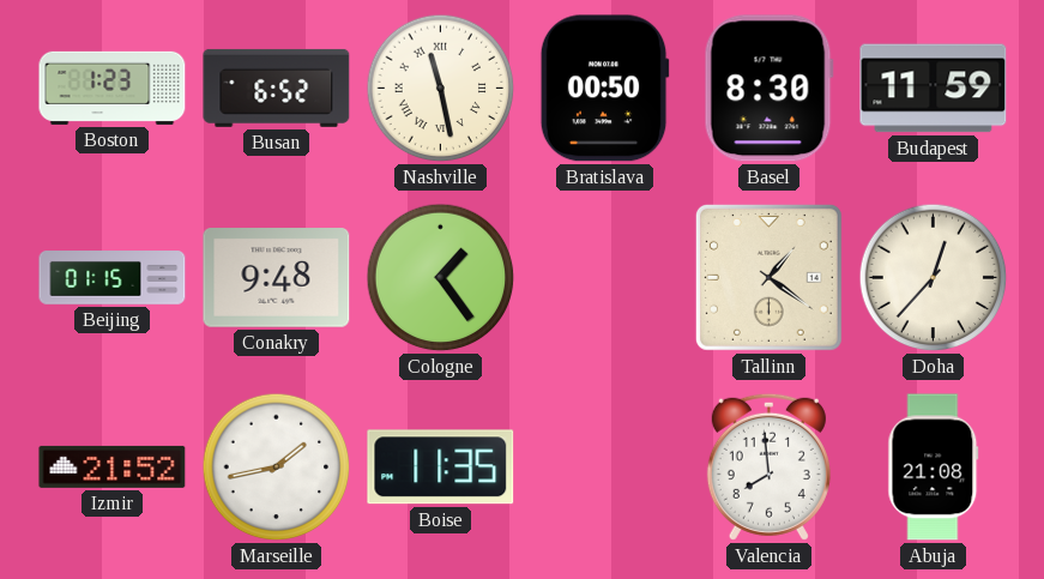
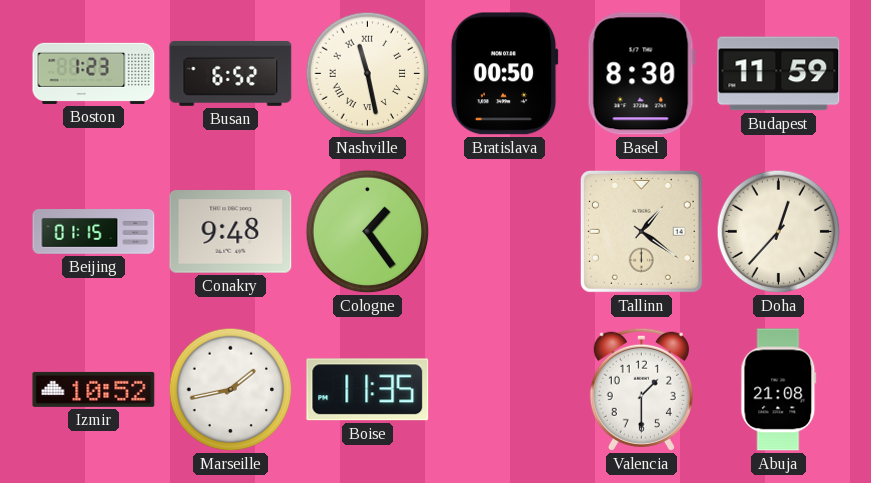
Izmir: 21:52 -> 10:52 (94, 389)
Valencia: 7:59 -> 1:30 (641, 389)
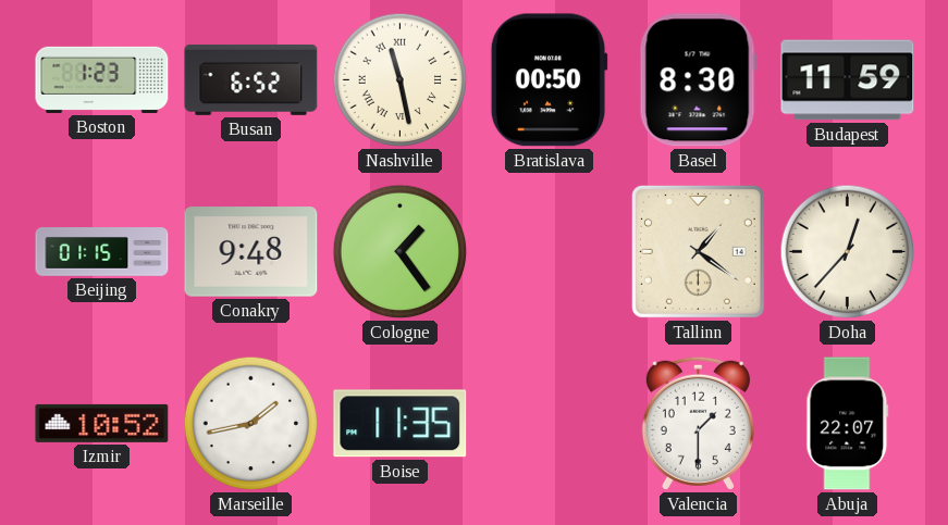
Abuja: 21:08 -> 22:07 (848, 424)
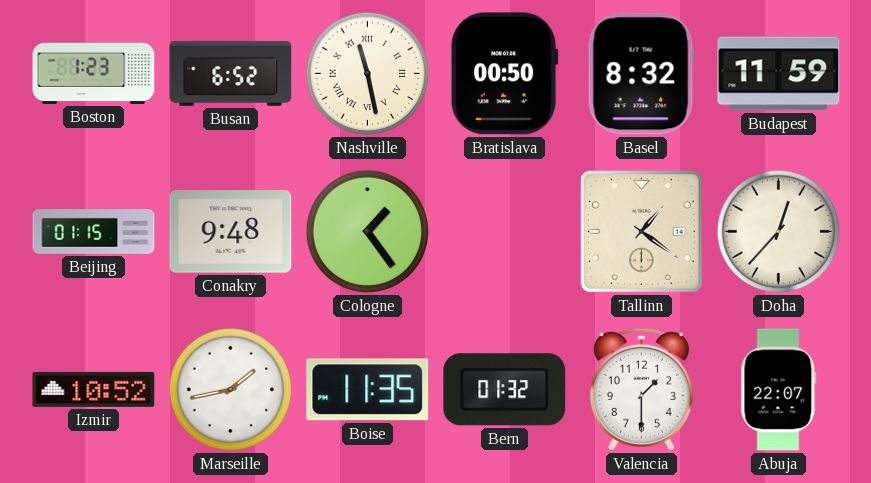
Basel: 8:30 -> 8:32 (641, 74)
Bern: none -> 01:32 (505, 390)
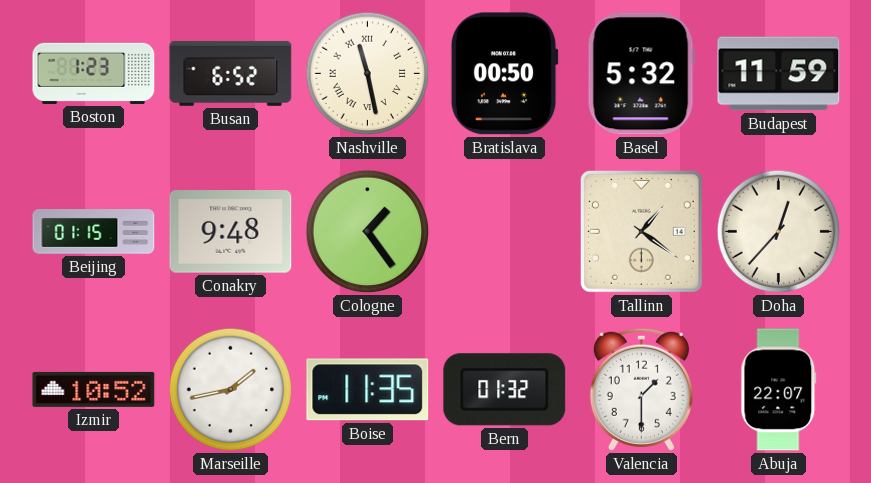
Basel: 8:32 -> 5:32 (641, 74)
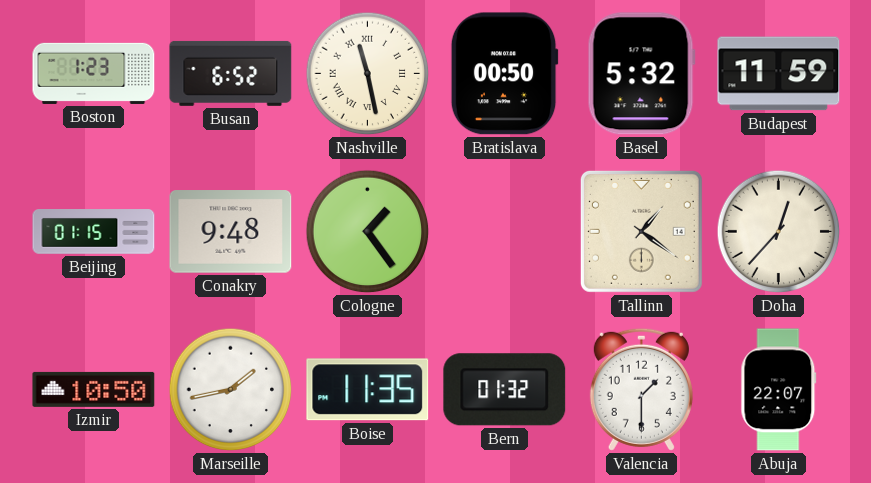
Izmir: 10:52 -> 10:50 (94, 389)
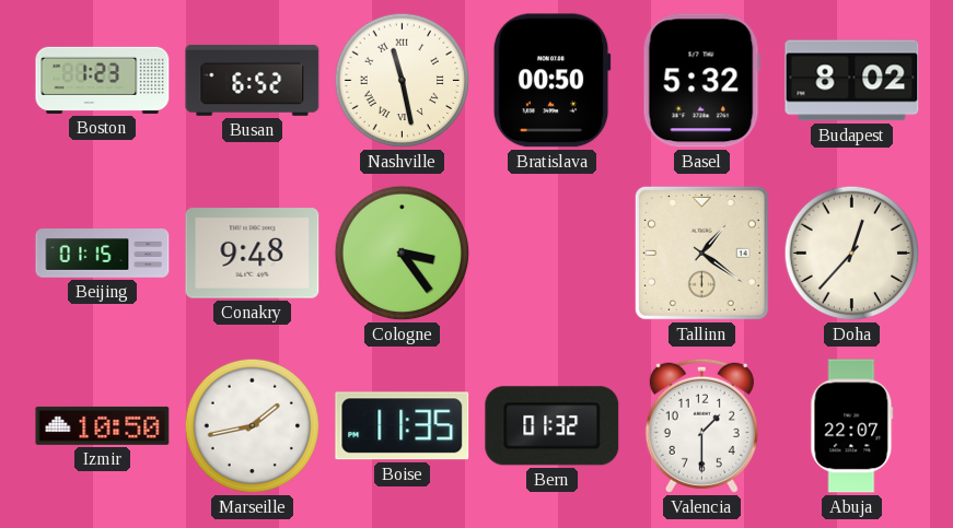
Budapest: 11:59 -> 8:02 (852, 81)
Cologne: 1:24 -> 3:24 (403, 254)
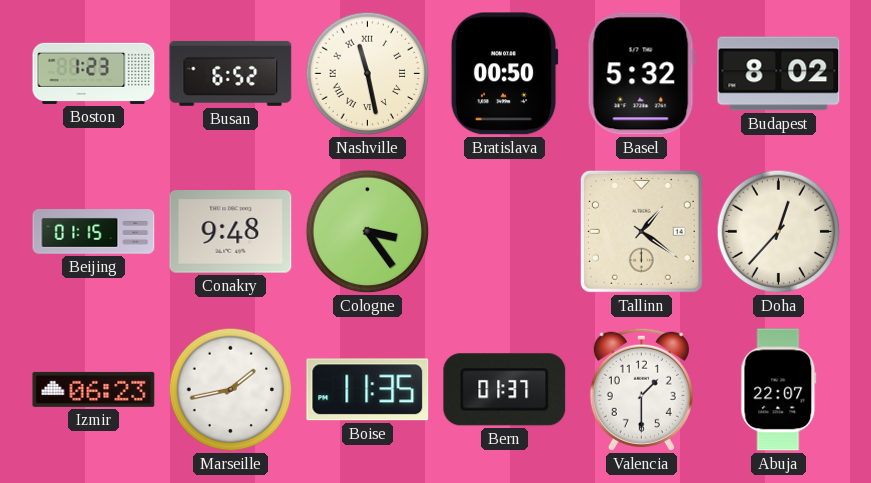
Izmir: 10:50 -> 06:23 (94, 389)
Bern: 01:32 -> 01:37 (505, 390)
